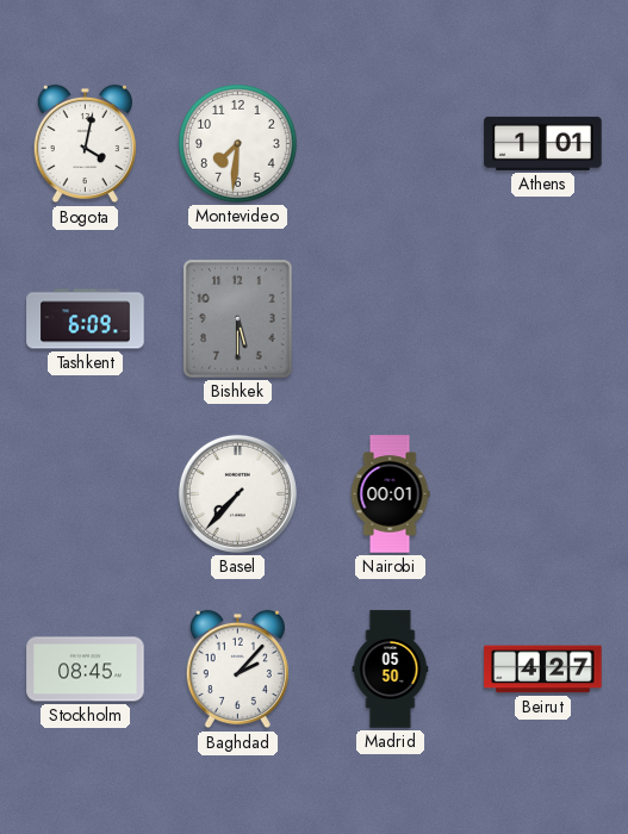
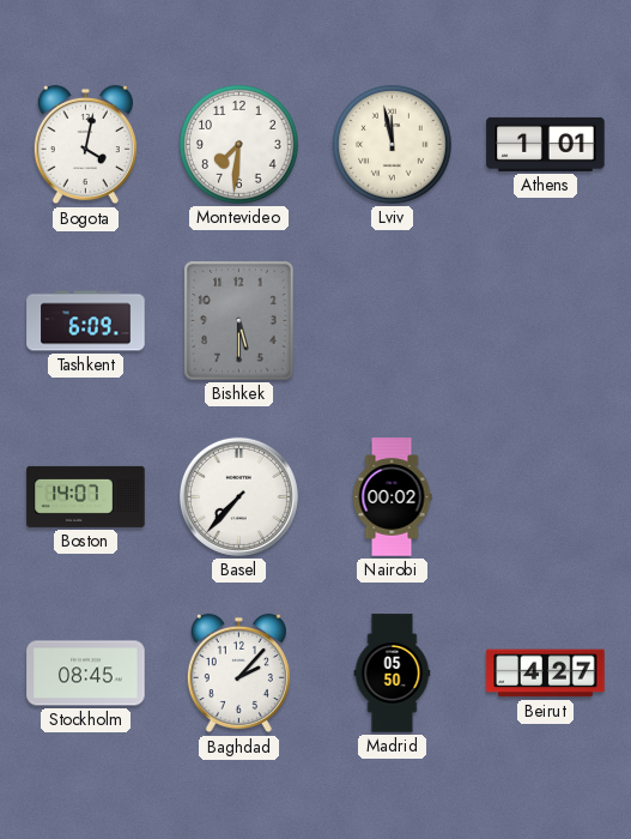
Lviv: none -> 11:58 (393, 145)
Boston: none -> 14:07 (86, 496)
Nairobi: 00:01 -> 00:02 (392, 497)
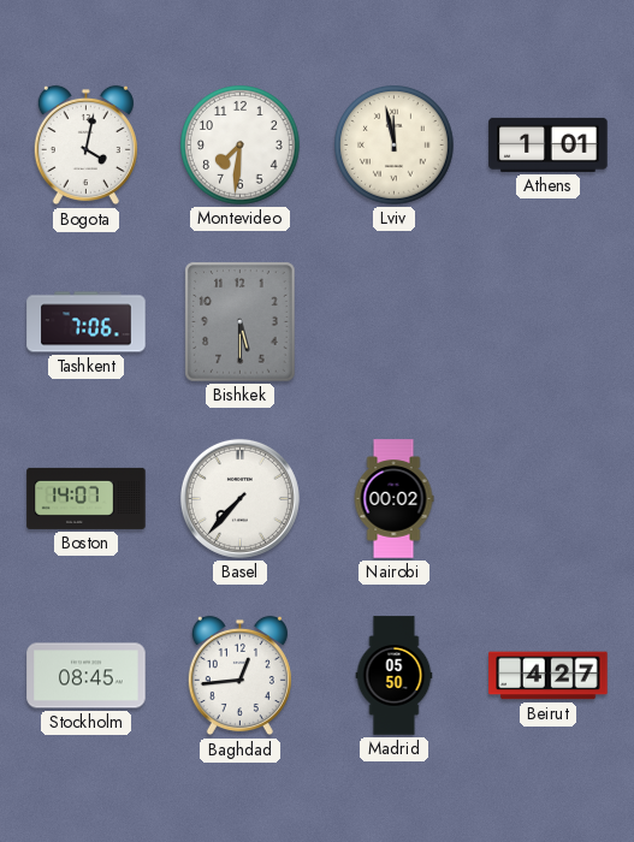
Tashkent: 6:09 -> 7:06 (87, 322)
Baghdad: 2:07 -> 12:44 (239, 676)
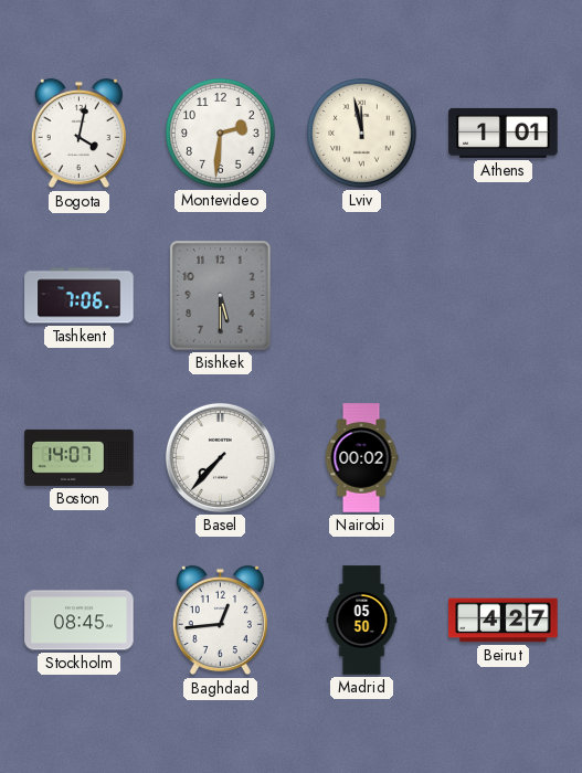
Montevideo: 7:31 -> 2:31 (221, 134)
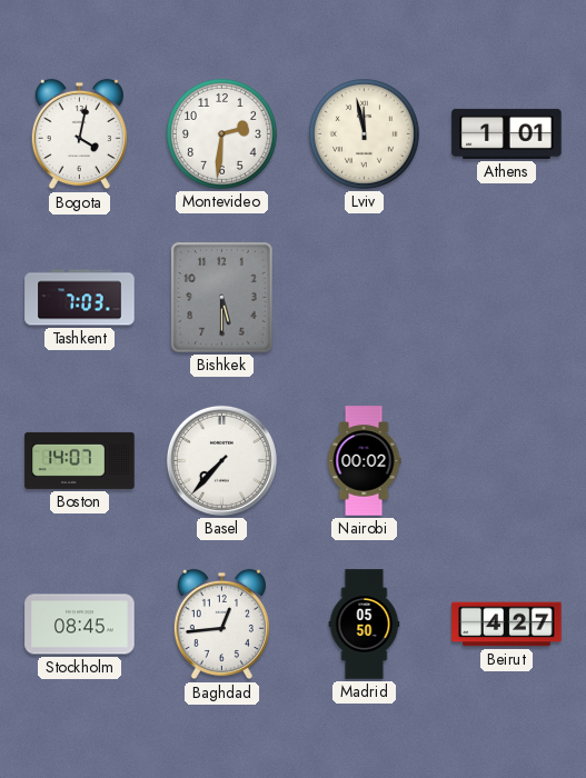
Tashkent: 7:06 -> 7:03 (80, 298)
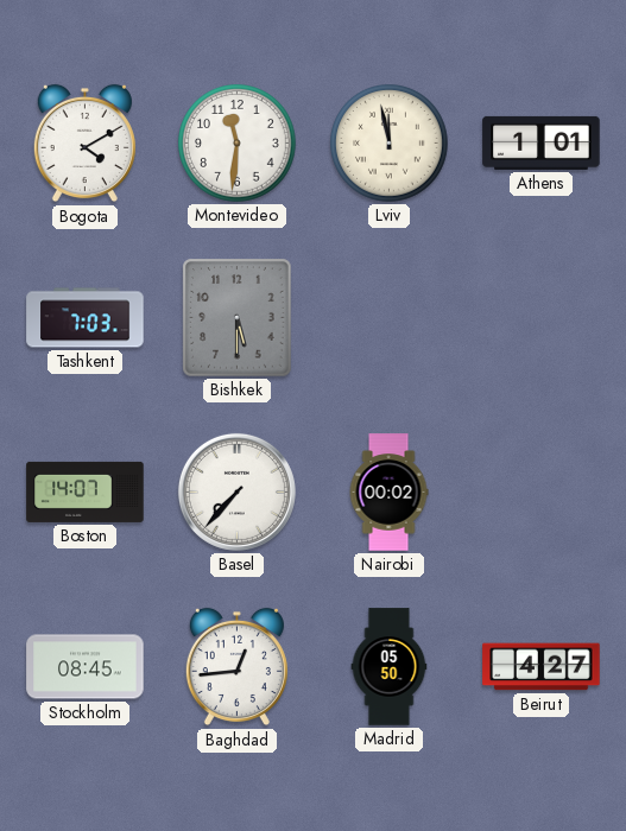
Bogota: 4:02 -> 4:10 (84, 144)
Montevideo: 2:31 -> 11:31 (238, 144)
